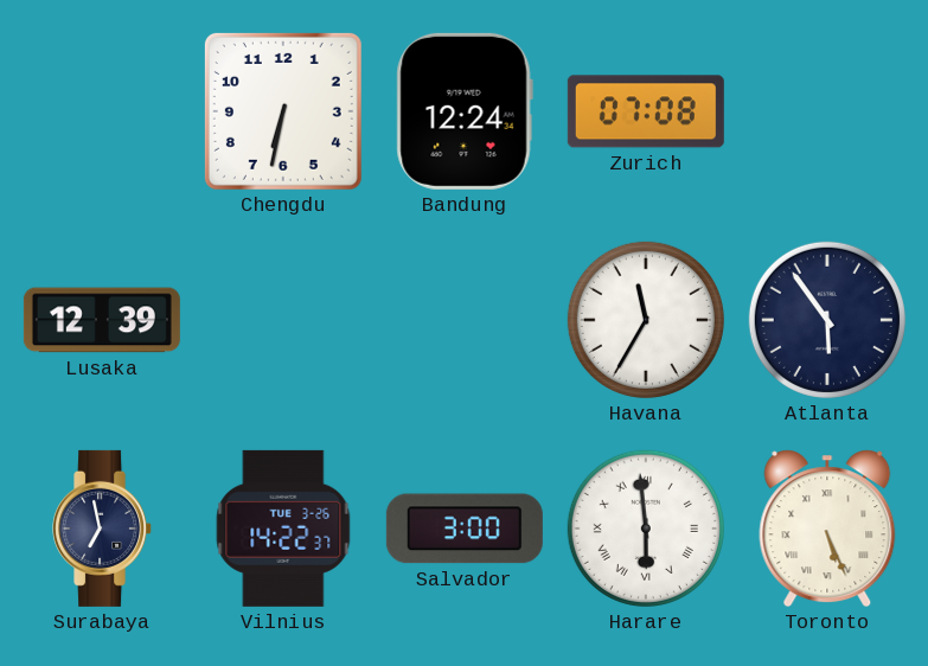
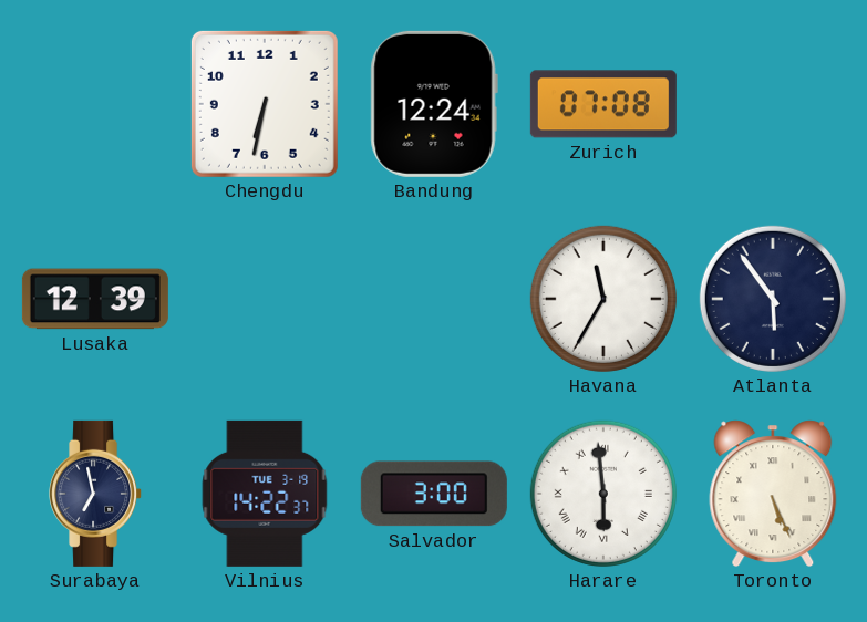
Vilnius date: TUE 3-26 -> TUE 3-19 (265, 494)
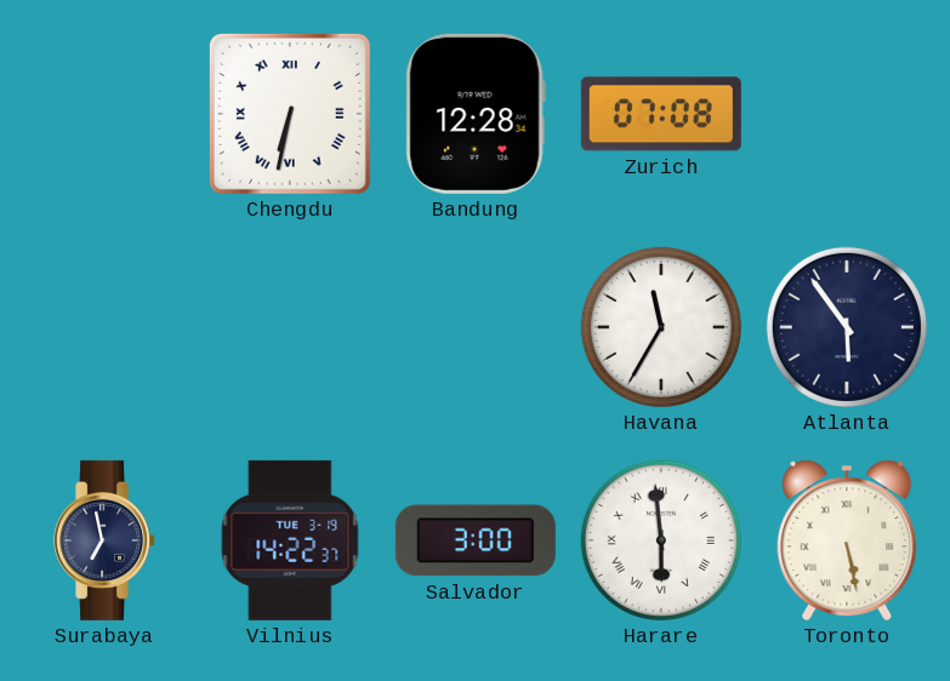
Chengdu numerals: Arabic -> Roman (290, 114)
Bandung: 12:24 -> 12:28 (476, 114)
Lusaka: 12:39 -> none (95, 299)
Toronto: 5:26 -> 5:28 (847, 540)
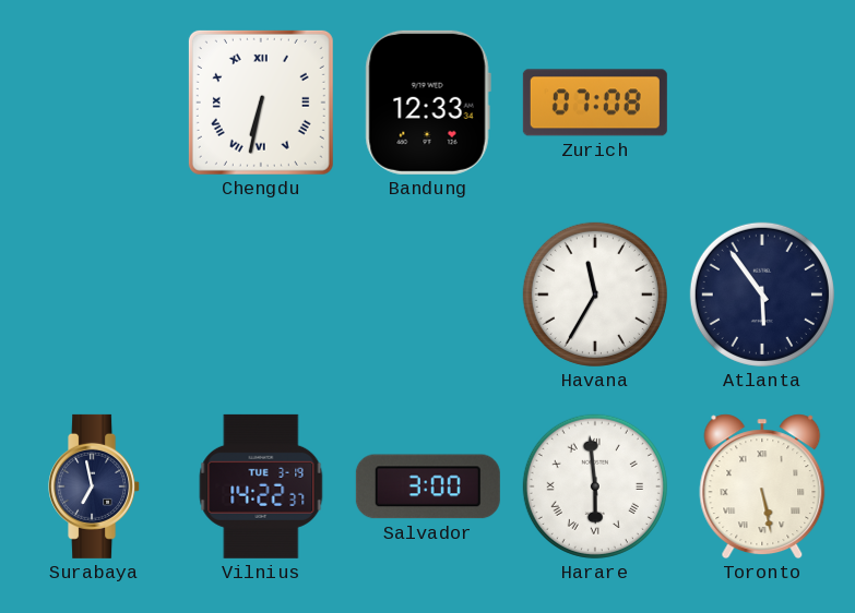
Bandung: 12:28 -> 12:33 (428, 103)
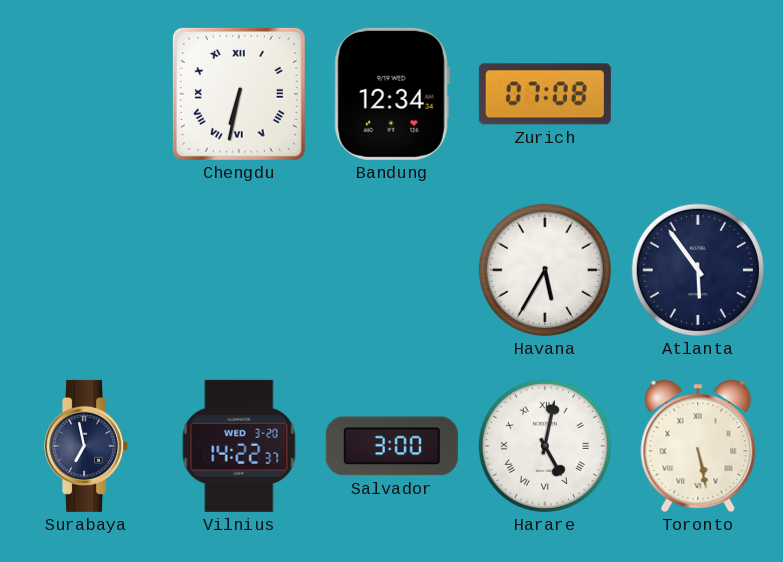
Bandung: 12:33 -> 12:34 (392, 94)
Havana: 11:35 -> 5:35 (545, 270)
Vilnius date: TUE 3-19 -> WED 3-20 (239, 446)
Harare: 5:59 -> 5:02 (545, 446)
